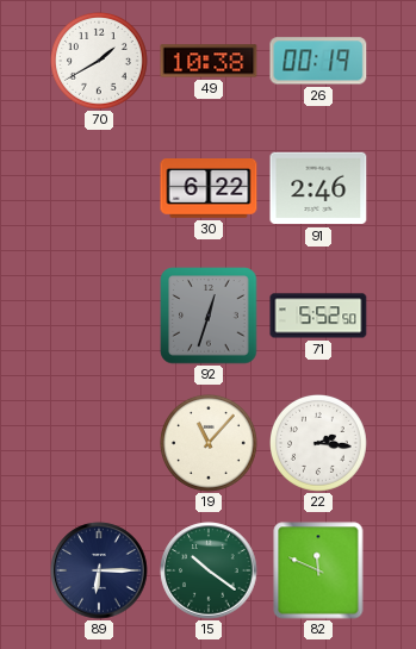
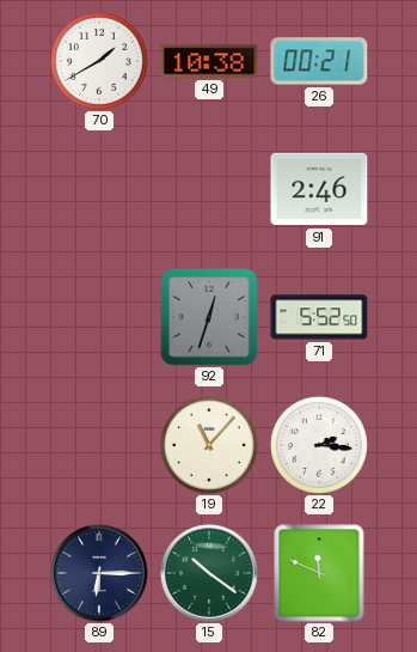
26: 00:19 -> 00:21 (319, 61)
30: 6:22 -> none (209, 188)
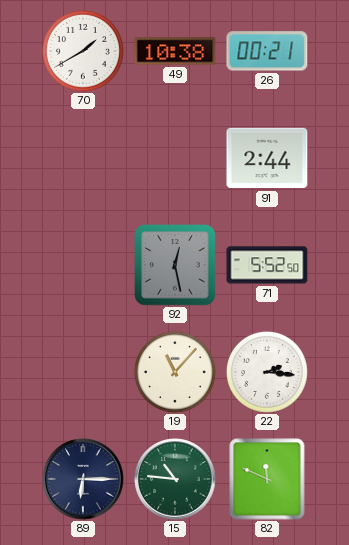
91: 2:46 -> 2:44 (267, 158)
92: 12:33 -> 12:28 (175, 265)
15: 10:21 -> 10:46 (175, 479)
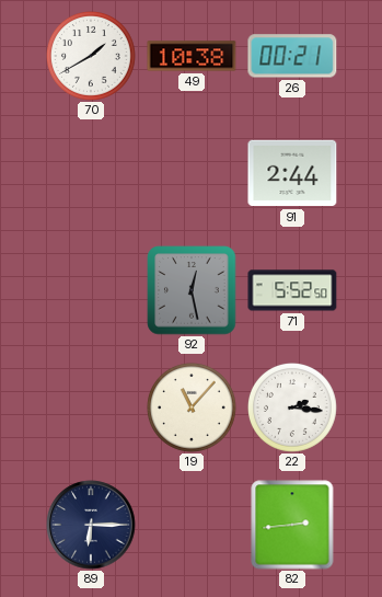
15: 10:46 -> none (175, 479)
82: 11:49 -> 2:44 (292, 525)
